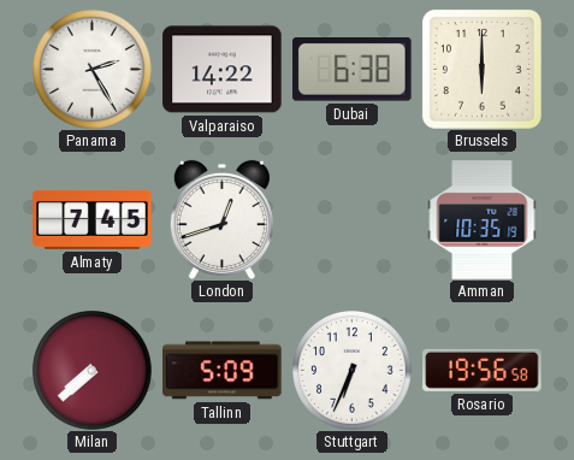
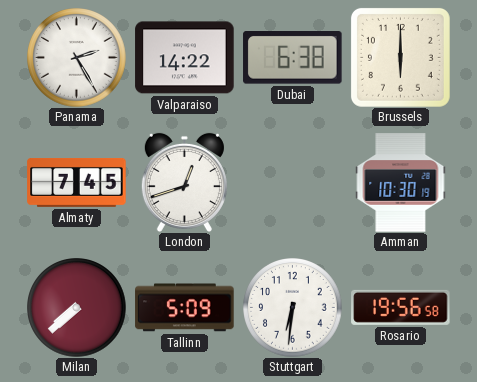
Amman: 10:35 -> 10:30 (401, 183)
Stuttgart: 6:34 -> 6:31 (293, 308)
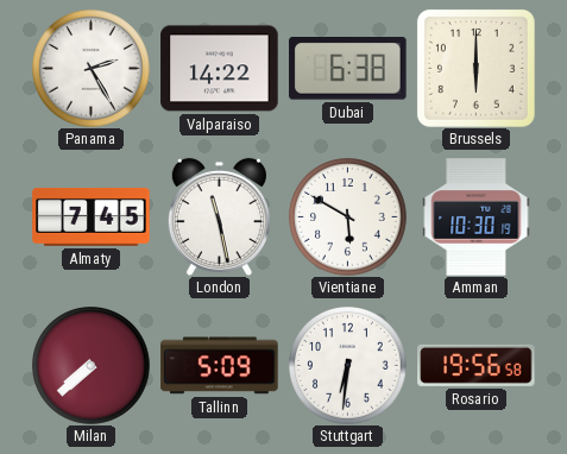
London: 12:42 -> 11:28 (219, 216)
Vientiane: none -> 5:50 (348, 217)
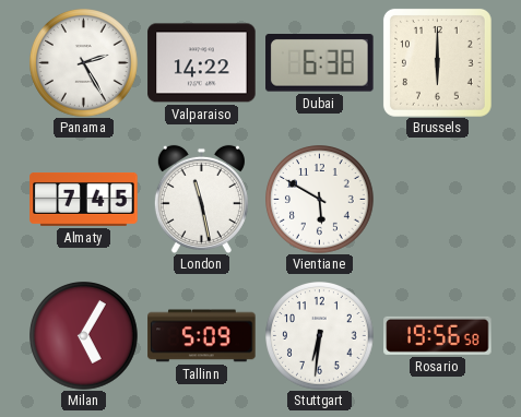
Amman: 10:30 -> none (477, 217)
Milan: 7:38 -> 5:05 (84, 336)
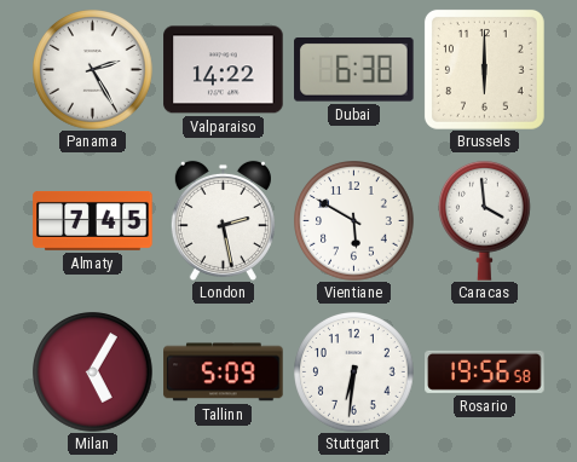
London: 11:28 -> 2:28 (223, 220)
Caracas: none -> 3:59 (485, 220)
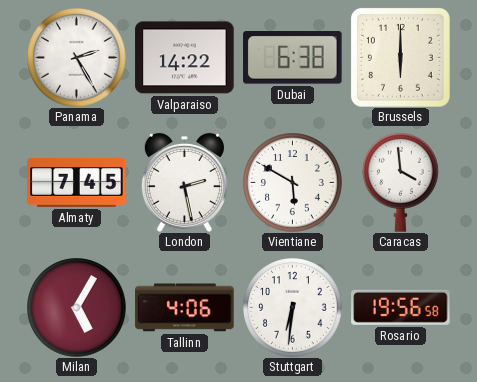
Tallinn: 5:09 -> 4:06 (185, 308)
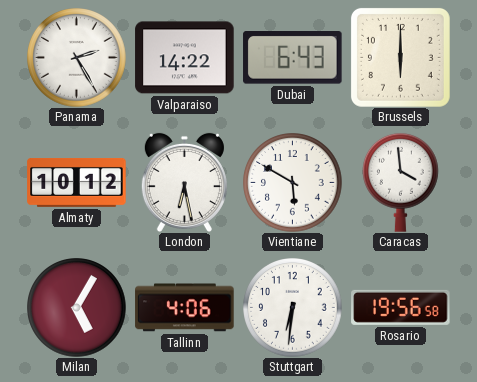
Dubai: 6:38 -> 6:43 (293, 58)
Almaty: 7:45 -> 10:12 (77, 183)
London: 2:28 -> 6:28 (184, 182)
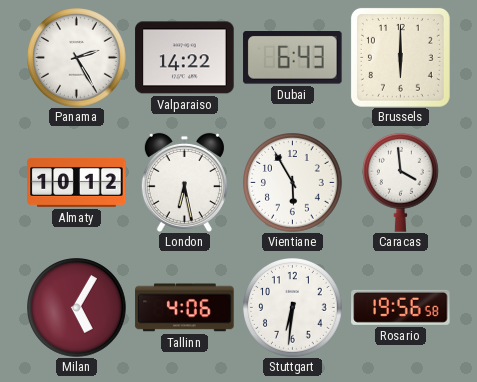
Vientiane: 5:50 -> 5:55 (293, 183)
